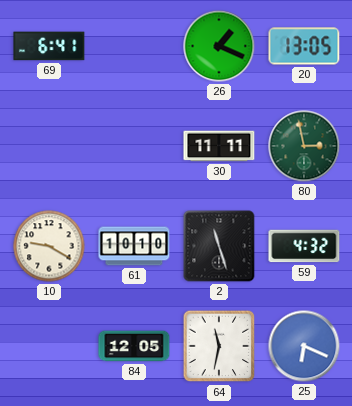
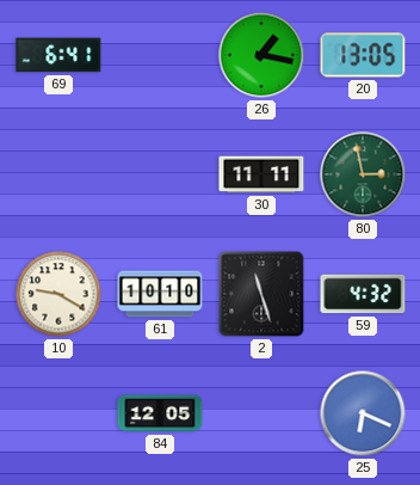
26: 1:19 -> 1:17 (261, 55)
64: 11:32 -> none (219, 346)
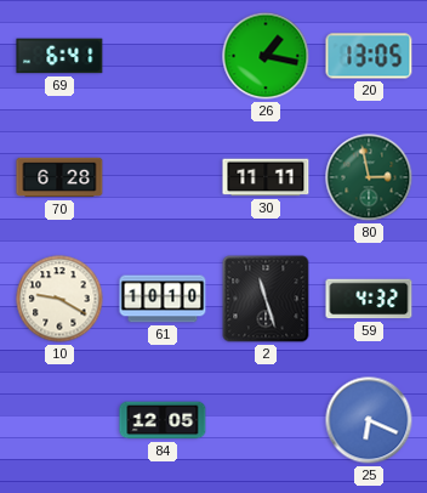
70: none -> 6:28 (59, 177)
